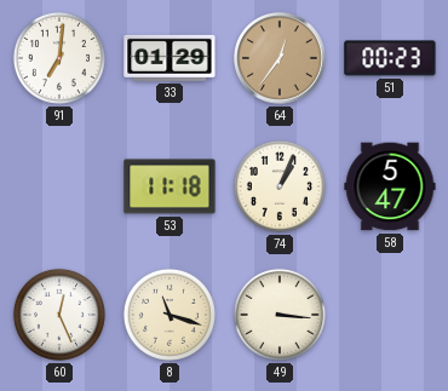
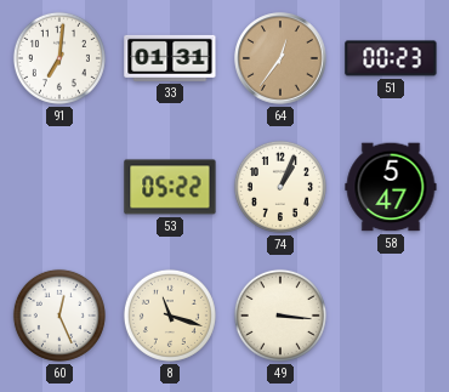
33: 01:29 -> 01:31 (170, 58)
53: 11:18 -> 05:22 (170, 187)
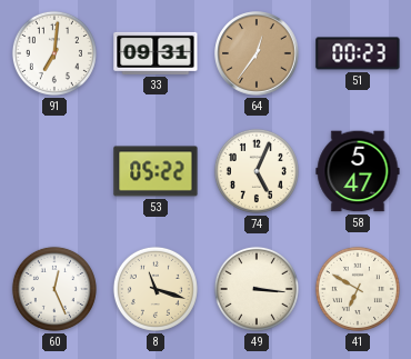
33: 01:31 -> 09:31 (156, 53)
74: 1:04 -> 5:04 (257, 171)
41: none -> 6:50 (358, 289)
